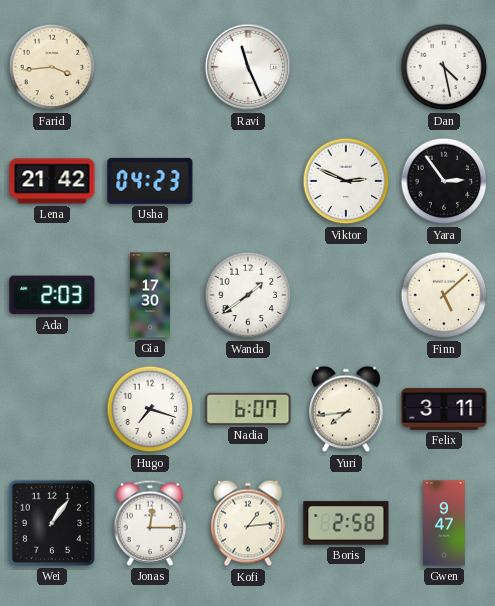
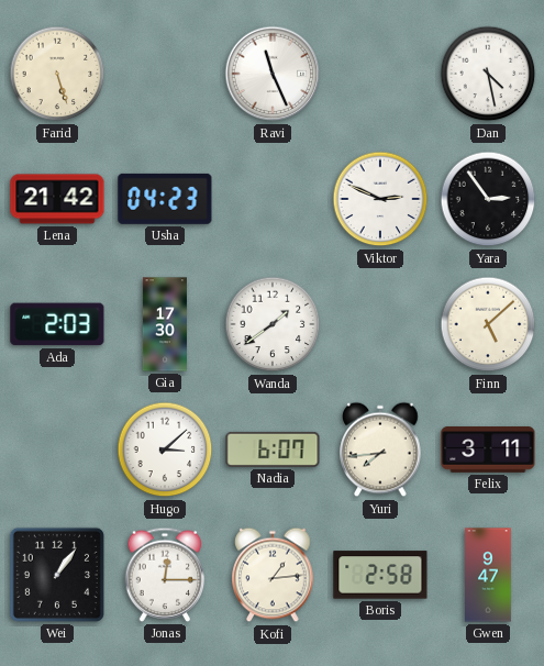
Farid: 3:44 -> 5:27 (57, 74)
Hugo: 7:18 -> 3:08 (165, 449)
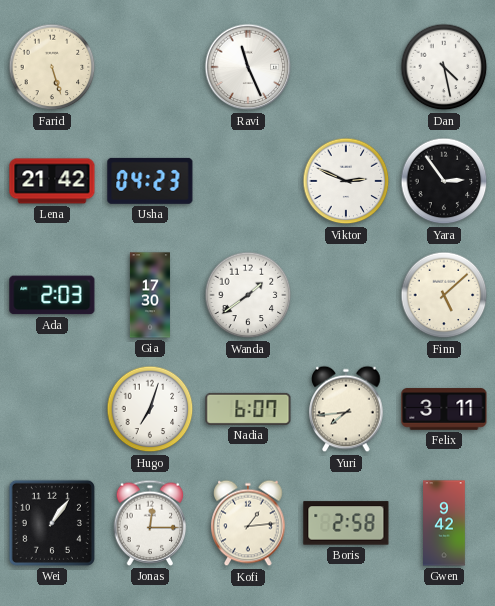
Hugo: 3:08 -> 7:03 (150, 409)
Gwen: 9:47 -> 9:42 (444, 523)
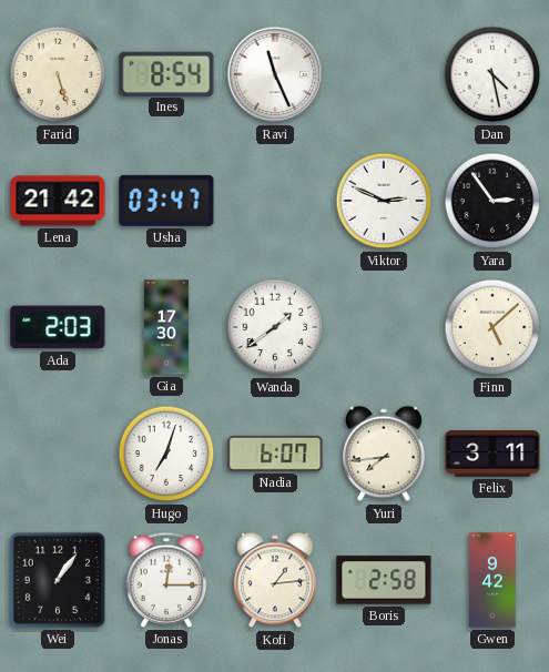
Ines: none -> 8:54 (166, 73)
Usha: 04:23 -> 03:47 (166, 201)
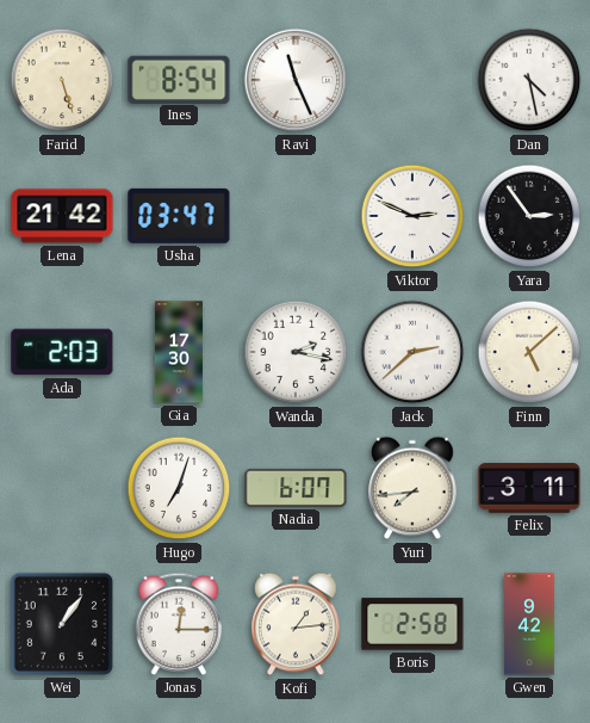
Wanda: 1:39 -> 2:17 (296, 352)
Jack: none -> 2:38 (412, 352)
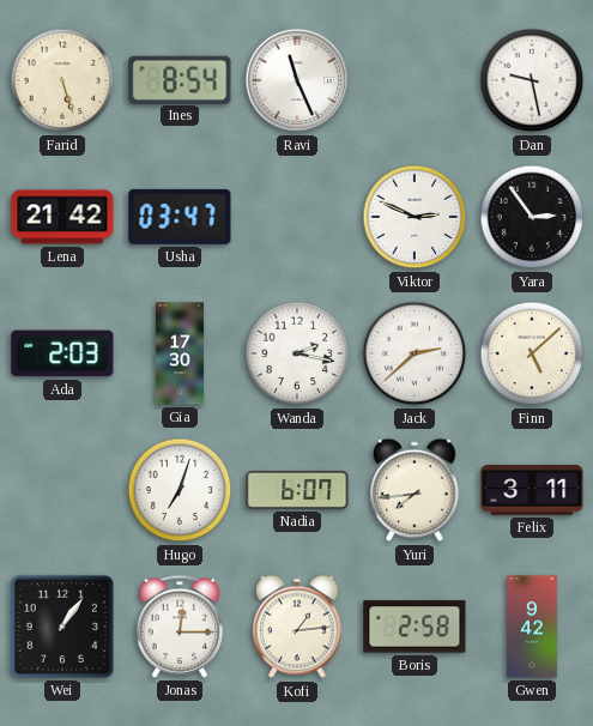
Dan: 4:28 -> 9:28 (532, 80)
